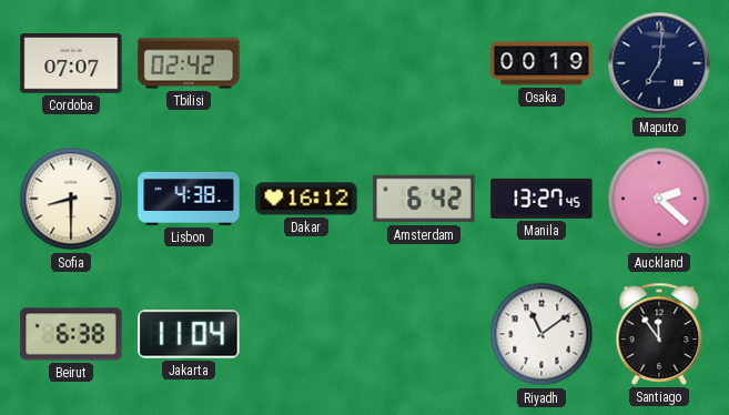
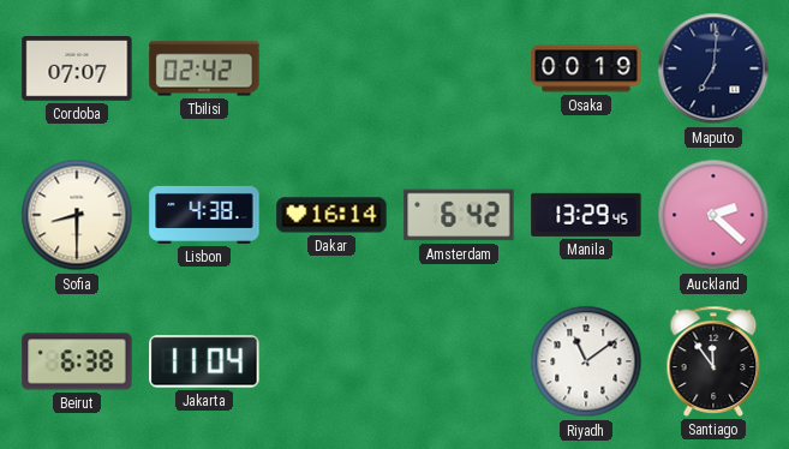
Dakar: 16:12 -> 16:14 (331, 215)
Manila: 13:27 -> 13:29 (586, 215)
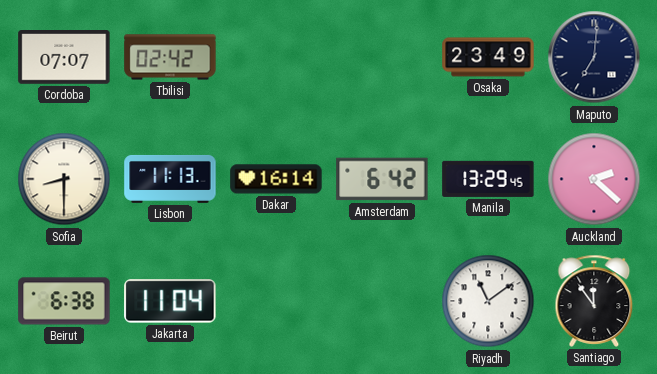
Osaka: 00:19 -> 23:49 (488, 57)
Lisbon: 4:38 -> 11:13 (170, 179)
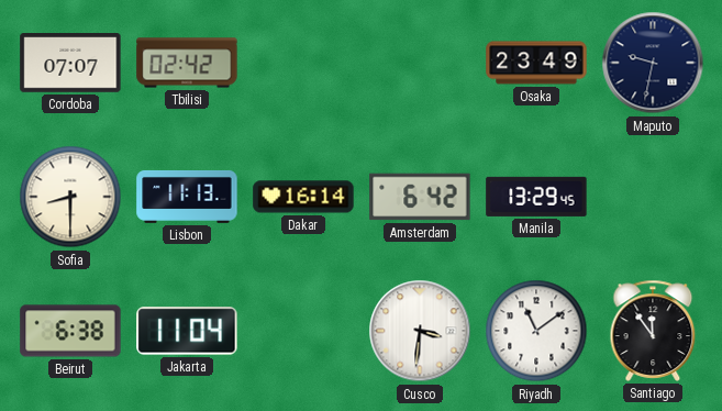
Maputo: 7:01 -> 9:32 (653, 63)
Auckland: 2:22 -> none (594, 179)
Cusco: none -> 3:31 (420, 331)
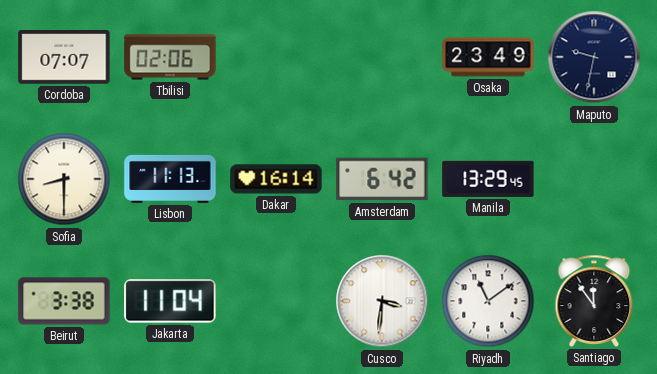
Tbilisi: 02:42 -> 02:06 (170, 57)
Beirut: 6:38 -> 3:38 (64, 301)
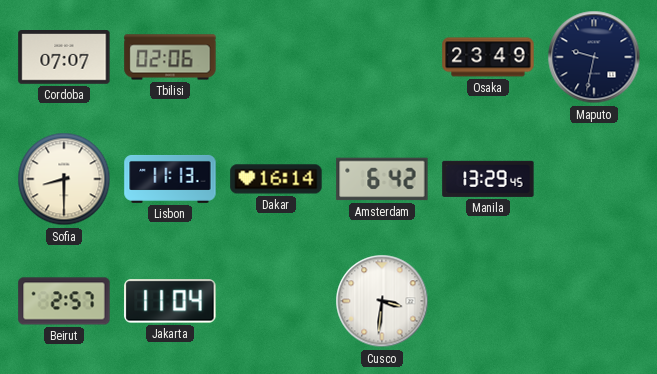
Beirut: 3:38 -> 2:57 (64, 301)
Riyadh: 11:09 -> none (488, 301)
Santiago: 11:54 -> none (594, 301)
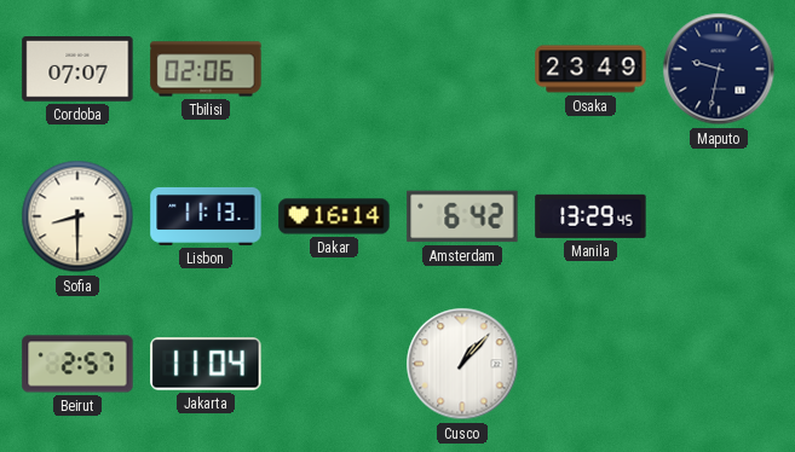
Cusco: 3:31 -> 1:07 (462, 364)
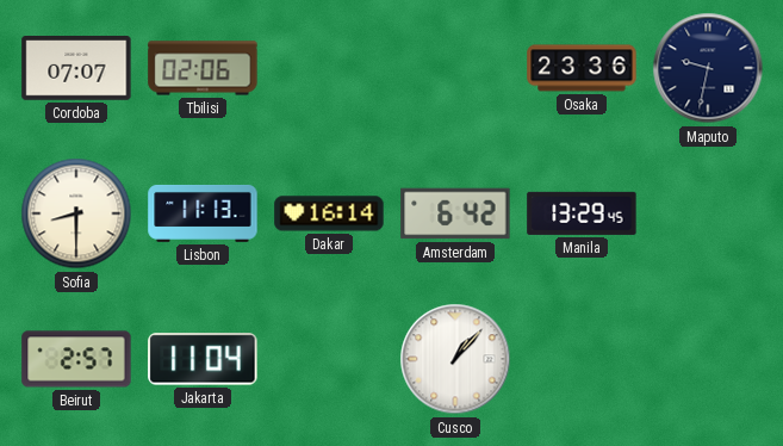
Osaka: 23:49 -> 23:36 (582, 68)
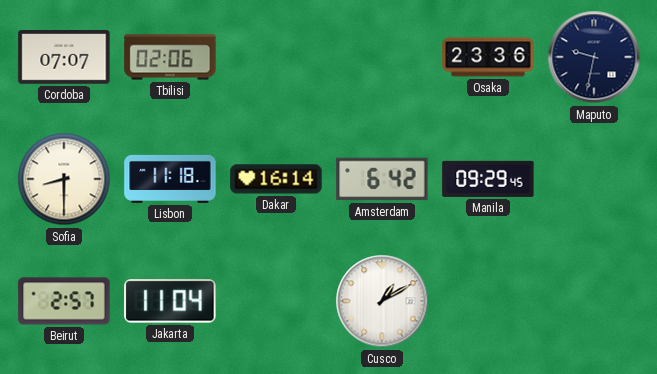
Lisbon: 11:13 -> 11:18 (170, 179)
Manila: 13:29 -> 09:29 (488, 179)
Cusco: 1:07 -> 1:10 (382, 301)
